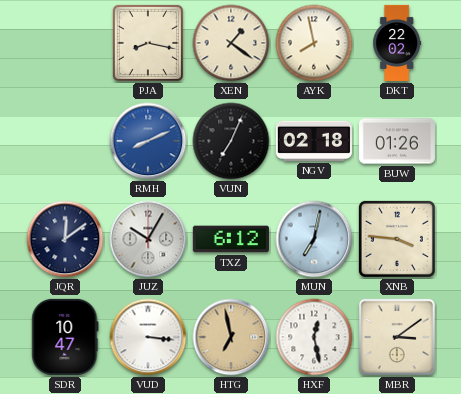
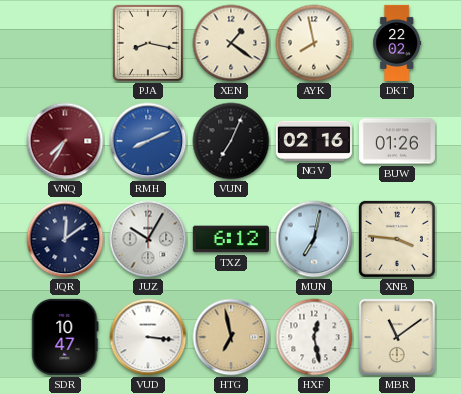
VNQ: none -> 7:35 (65, 141)
NGV: 02:18 -> 02:16 (314, 141)
MBR: 3:09 -> 11:09 (397, 337)
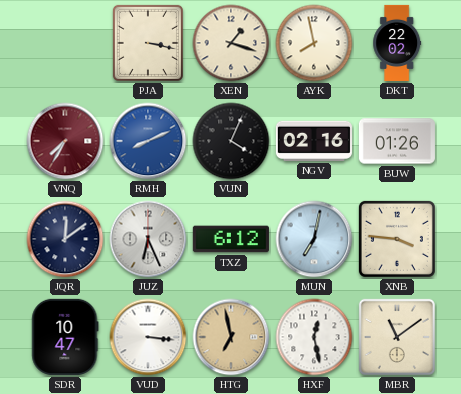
PJA: 8:17 -> 3:17 (148, 43)
XEN: 1:21 -> 1:18 (231, 43)
VUN: 7:04 -> 4:04 (231, 141)
JUZ: 10:05 -> 6:26 (148, 239)
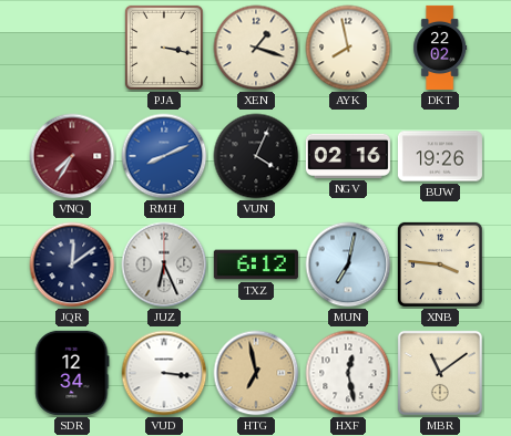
BUW: 01:26 -> 19:26 (440, 156)
SDR: 10:47 -> 12:34 (72, 373)
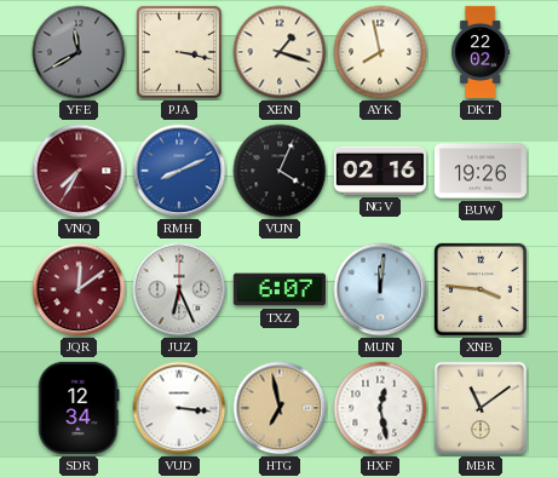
YFE: none -> 11:40 (79, 52)
JQR dial: navy -> burgundy (79, 289)
TXZ: 6:12 -> 6:07 (280, 289)
MUN: 7:02 -> 12:01 (380, 289)
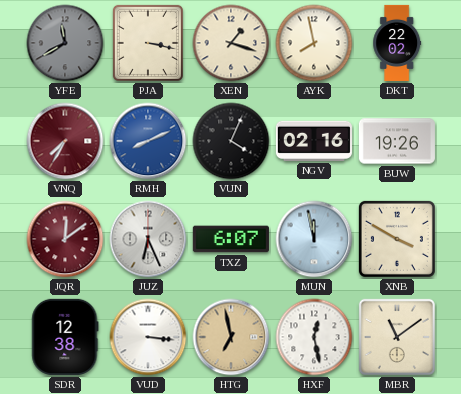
MUN: 12:01 -> 11:58 (314, 239)
XNB: 3:46 -> 3:50 (397, 239)
SDR: 12:34 -> 12:38 (65, 337)
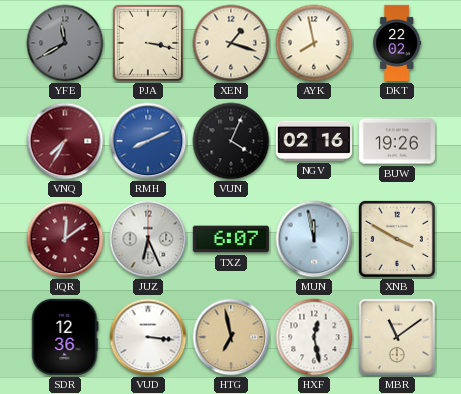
SDR: 12:38 -> 12:36 (65, 337)
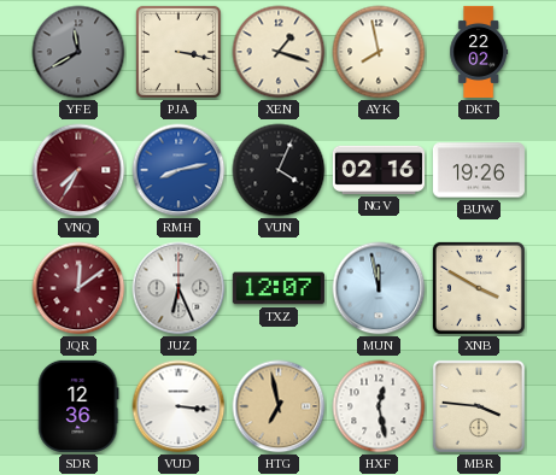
RMH: 8:11 -> 8:13 (178, 170)
TXZ: 6:07 -> 12:07 (279, 288)
MBR: 11:09 -> 3:46 (479, 406)
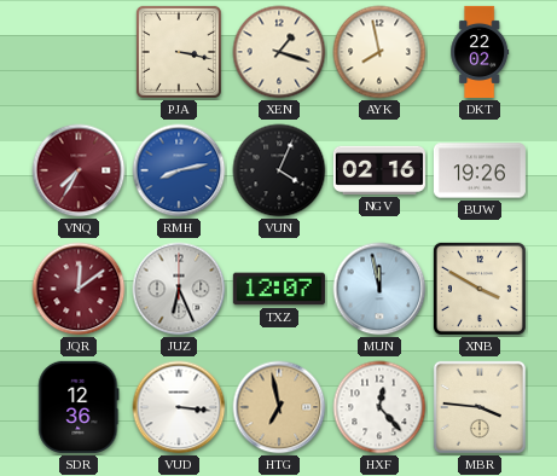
YFE: 11:40 -> none (78, 52)
HXF: 12:28 -> 12:23 (379, 407)
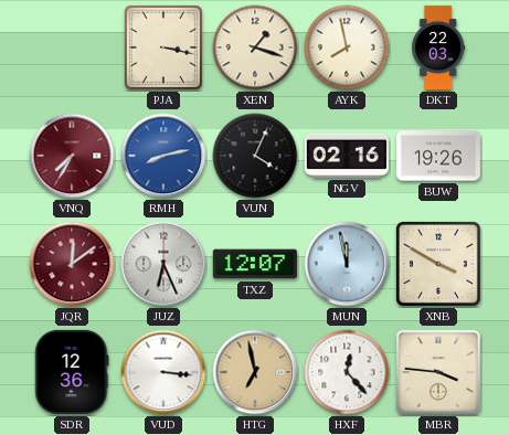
DKT: 22:02 -> 22:03 (438, 47)
